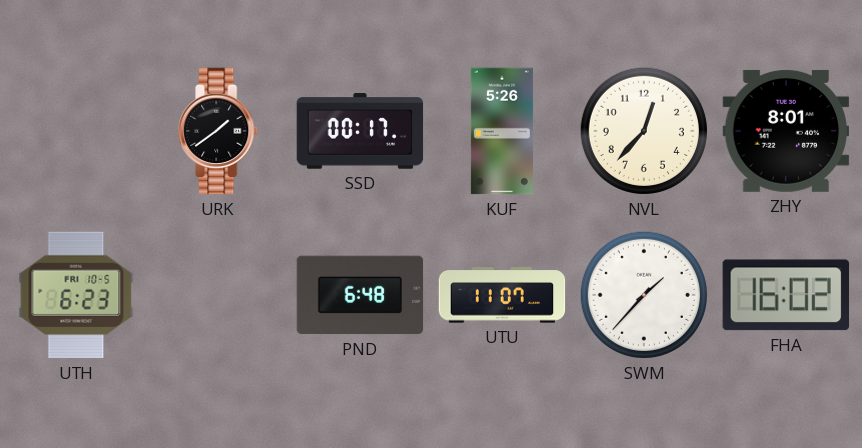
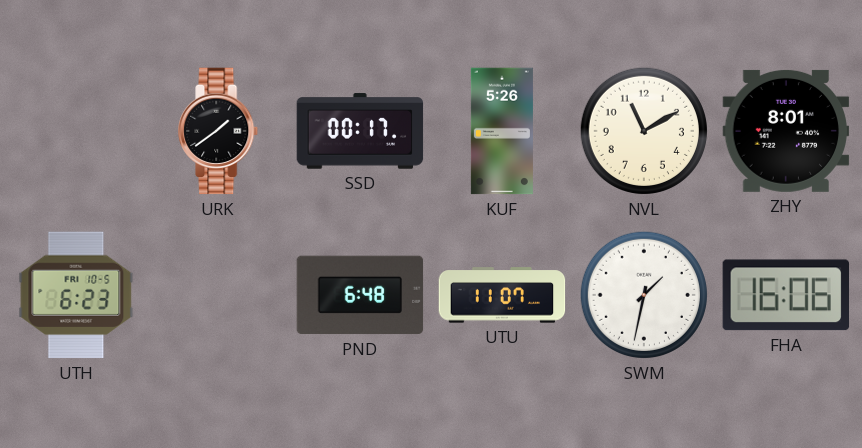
NVL: 12:37 -> 11:10 (644, 131)
SWM: 1:37 -> 1:32 (644, 295)
FHA: 16:02 -> 16:06 (785, 295)
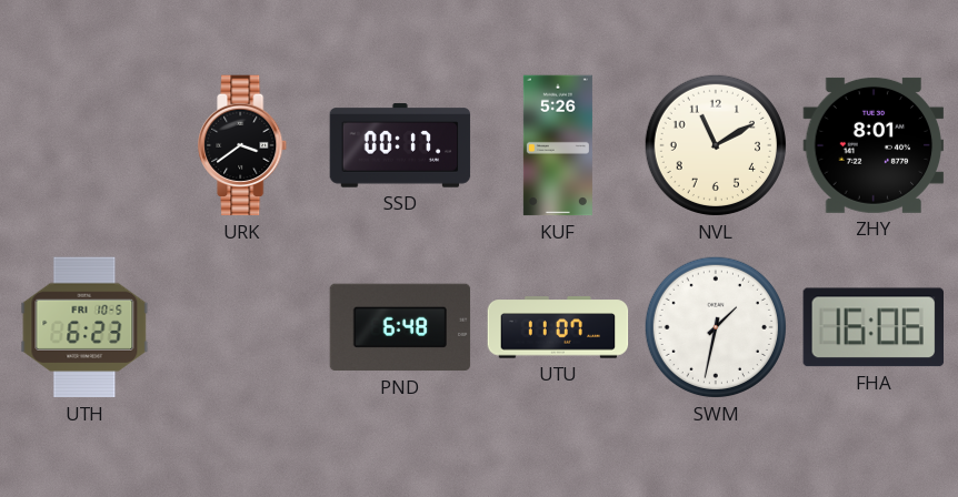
URK: 1:39 -> 3:39 (243, 145)
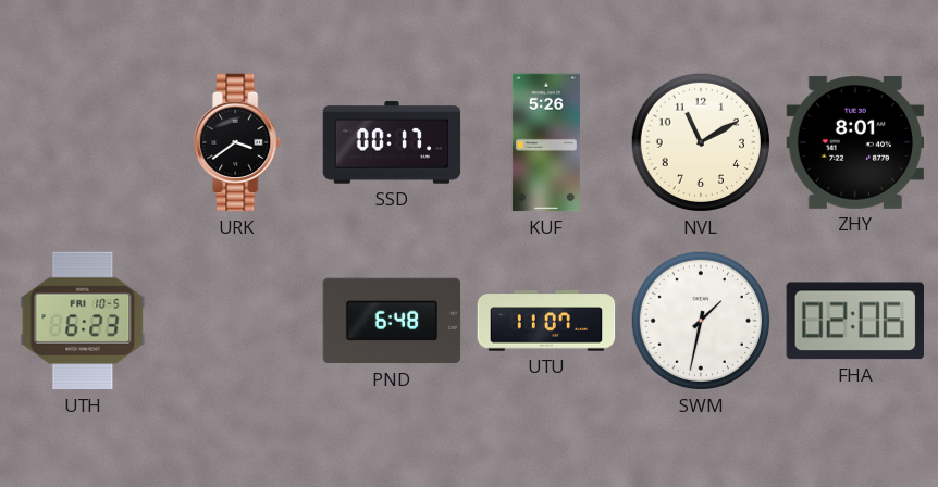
FHA: 16:06 -> 02:06 (854, 321)
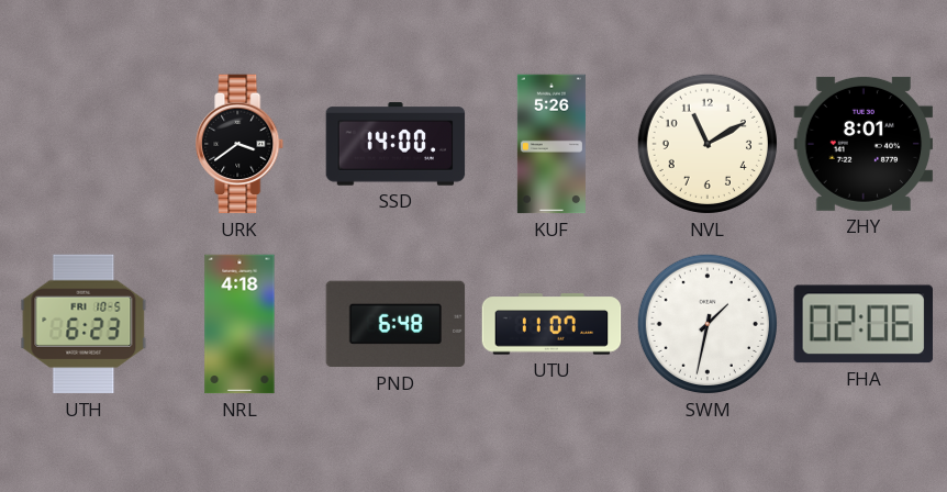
SSD: 00:17 -> 14:00 (395, 144)
NRL: none -> 4:18 (239, 324)
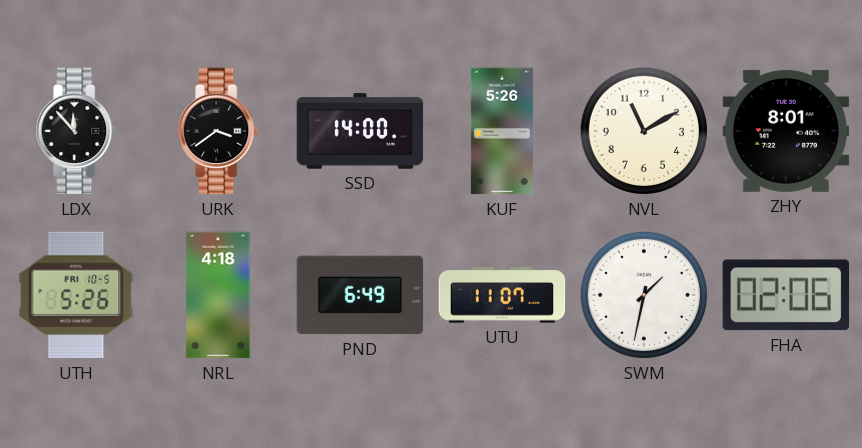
LDX: none -> 11:53 (77, 131)
UTH: 6:23 -> 5:26 (76, 295)
PND: 6:48 -> 6:49 (360, 295)
